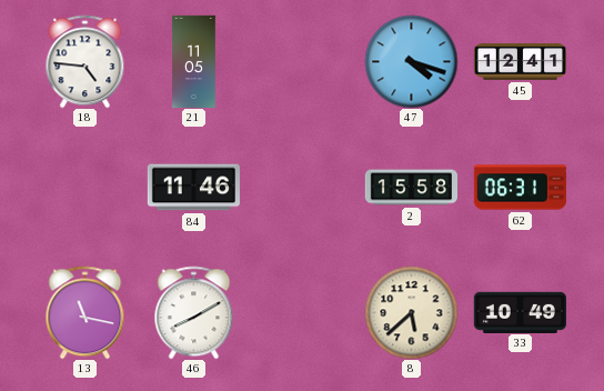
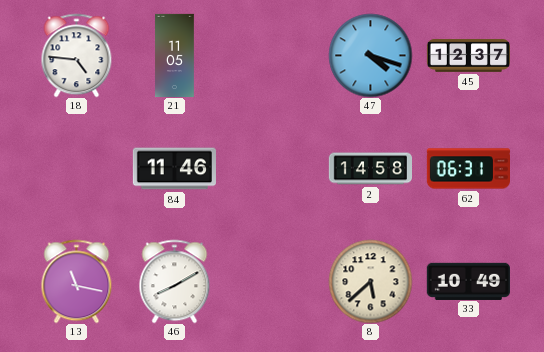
45: 12:41 -> 12:37 (468, 56)
2: 15:58 -> 14:58 (370, 169)
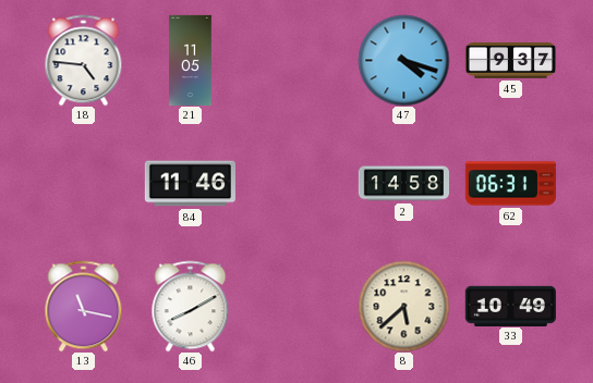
45: 12:37 -> 9:37 (510, 61)
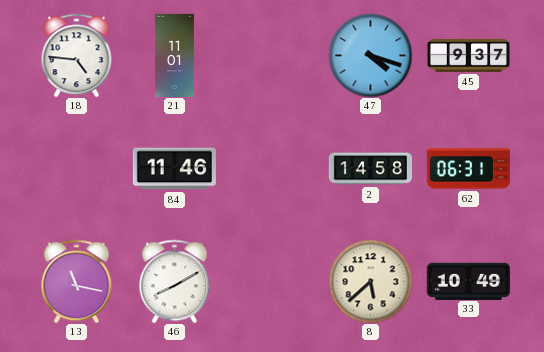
21: 11:05 -> 11:01 (175, 55)
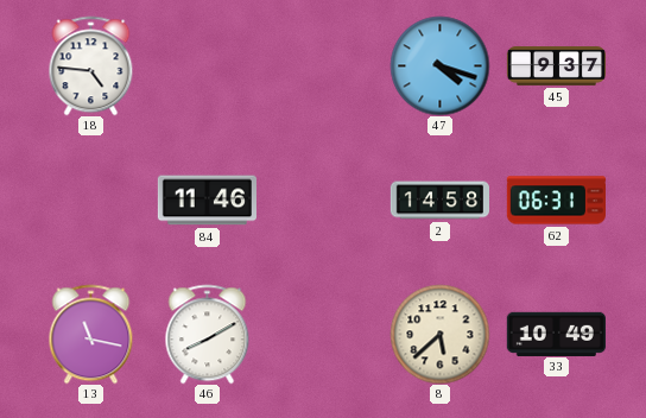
21: 11:01 -> none (175, 55)
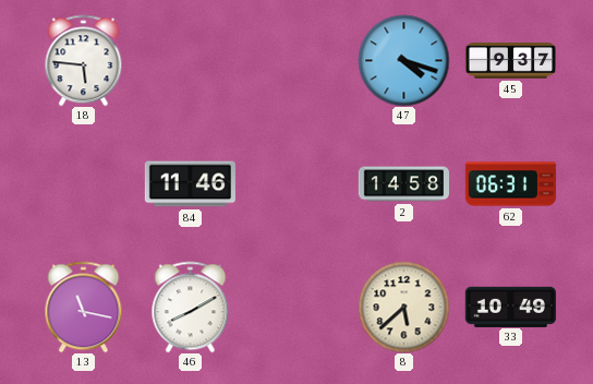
18: 4:46 -> 5:46 (84, 60)
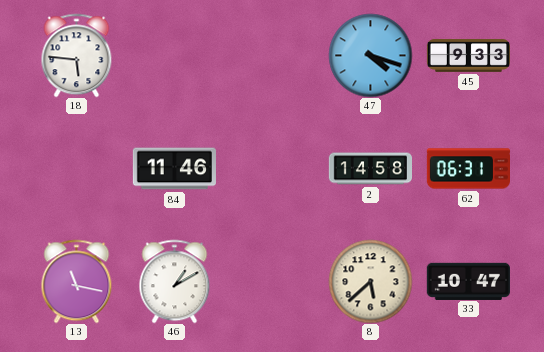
45: 9:37 -> 9:33 (468, 56)
46: 8:10 -> 1:10 (175, 281)
33: 10:49 -> 10:47 (468, 281)
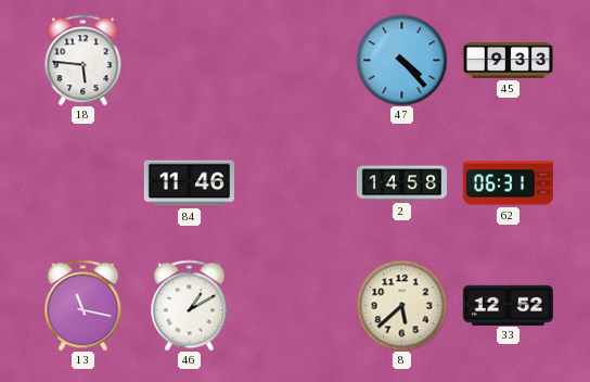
47: 4:18 -> 4:23 (401, 60)
33: 10:47 -> 12:52 (508, 305)
